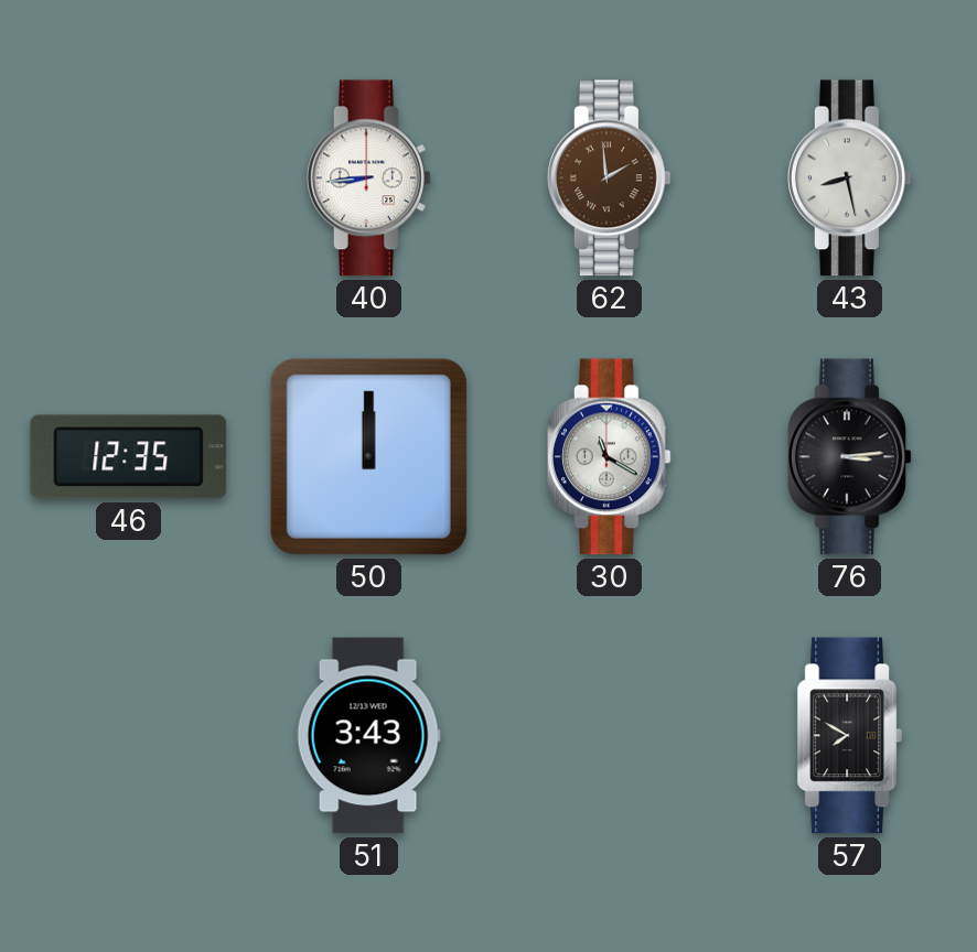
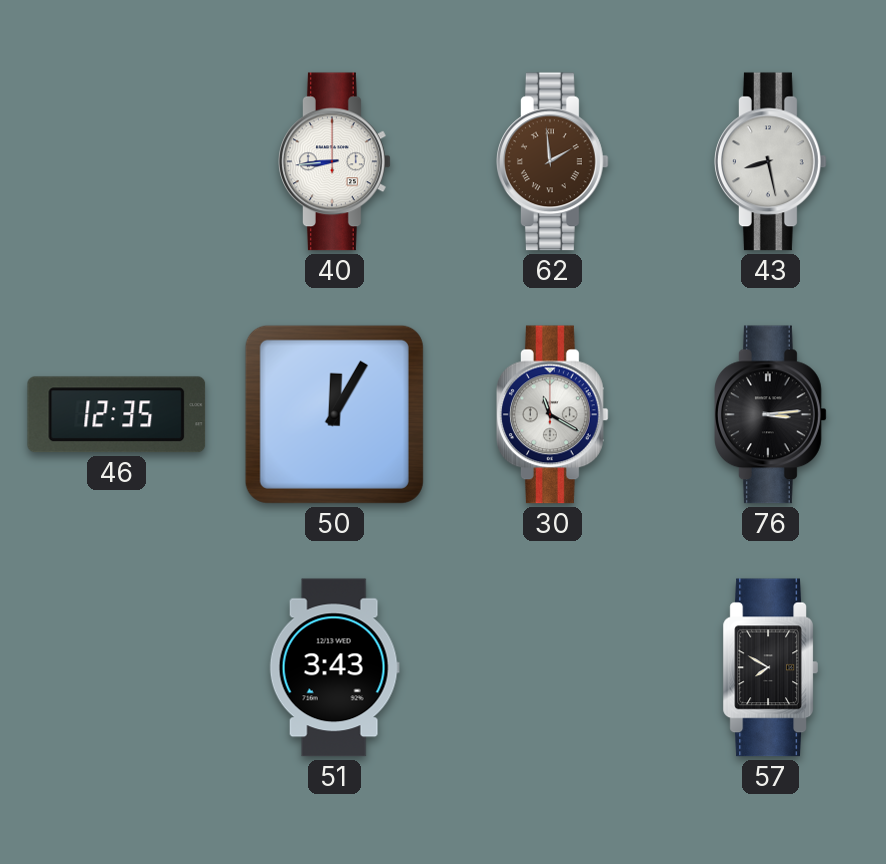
50: 12:00 -> 12:05 (334, 414)
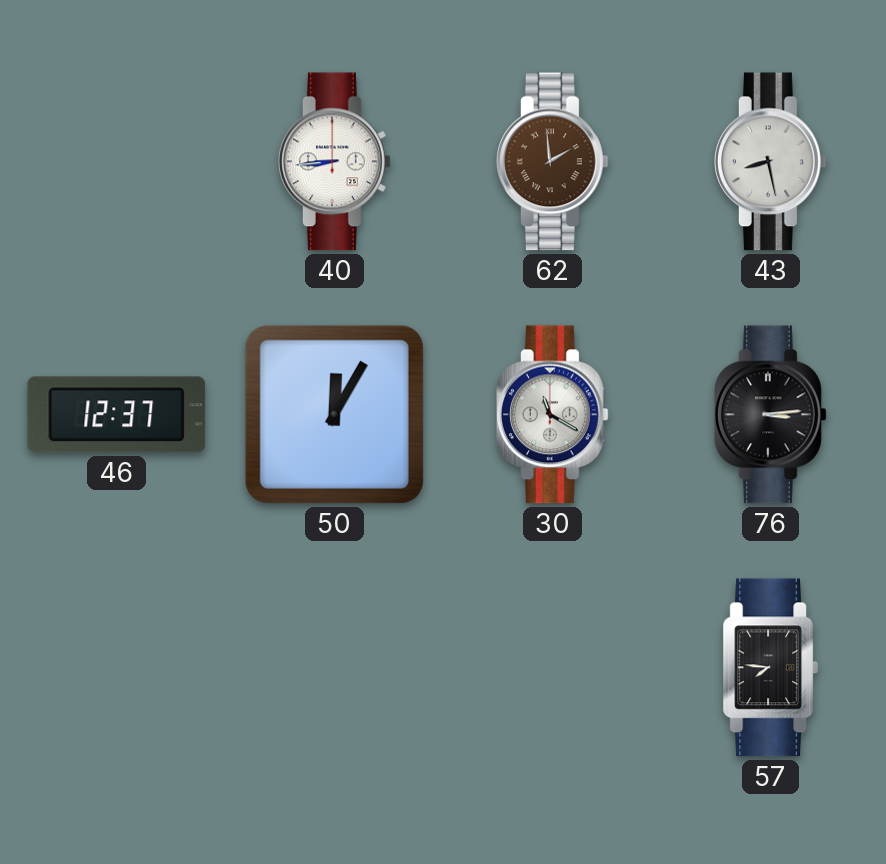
46: 12:35 -> 12:37 (117, 415)
51: 3:43 -> none (334, 668)
57: 7:50 -> 7:46 (770, 668)
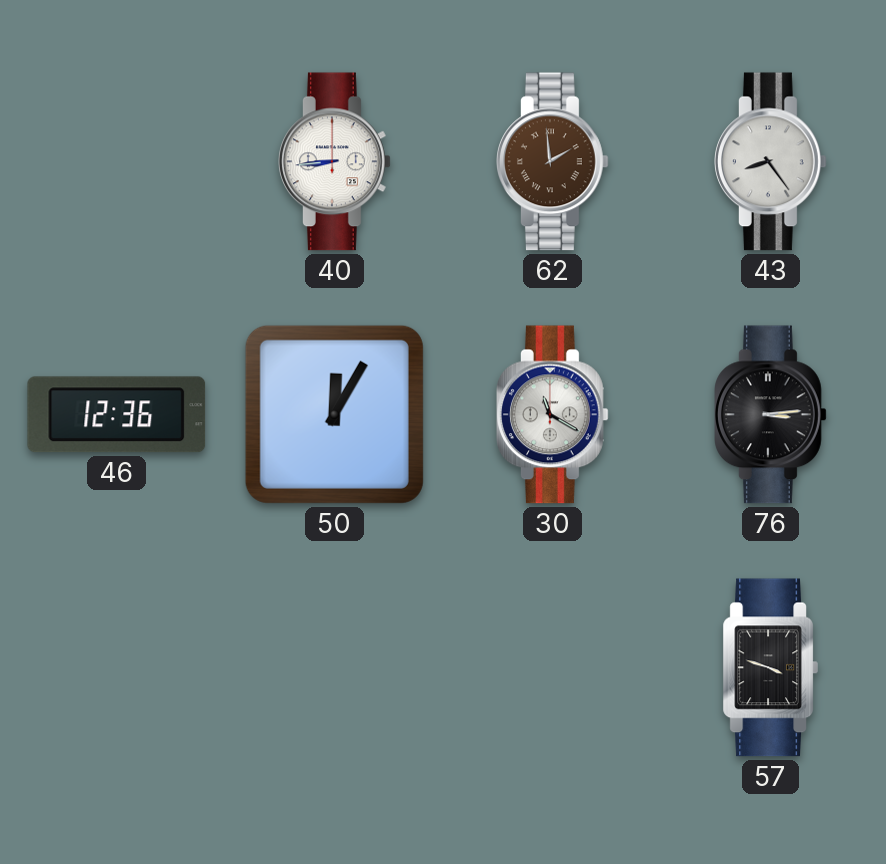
43: 8:28 -> 8:24 (771, 162)
46: 12:37 -> 12:36 (117, 415)
57: 7:46 -> 3:48 (770, 668)
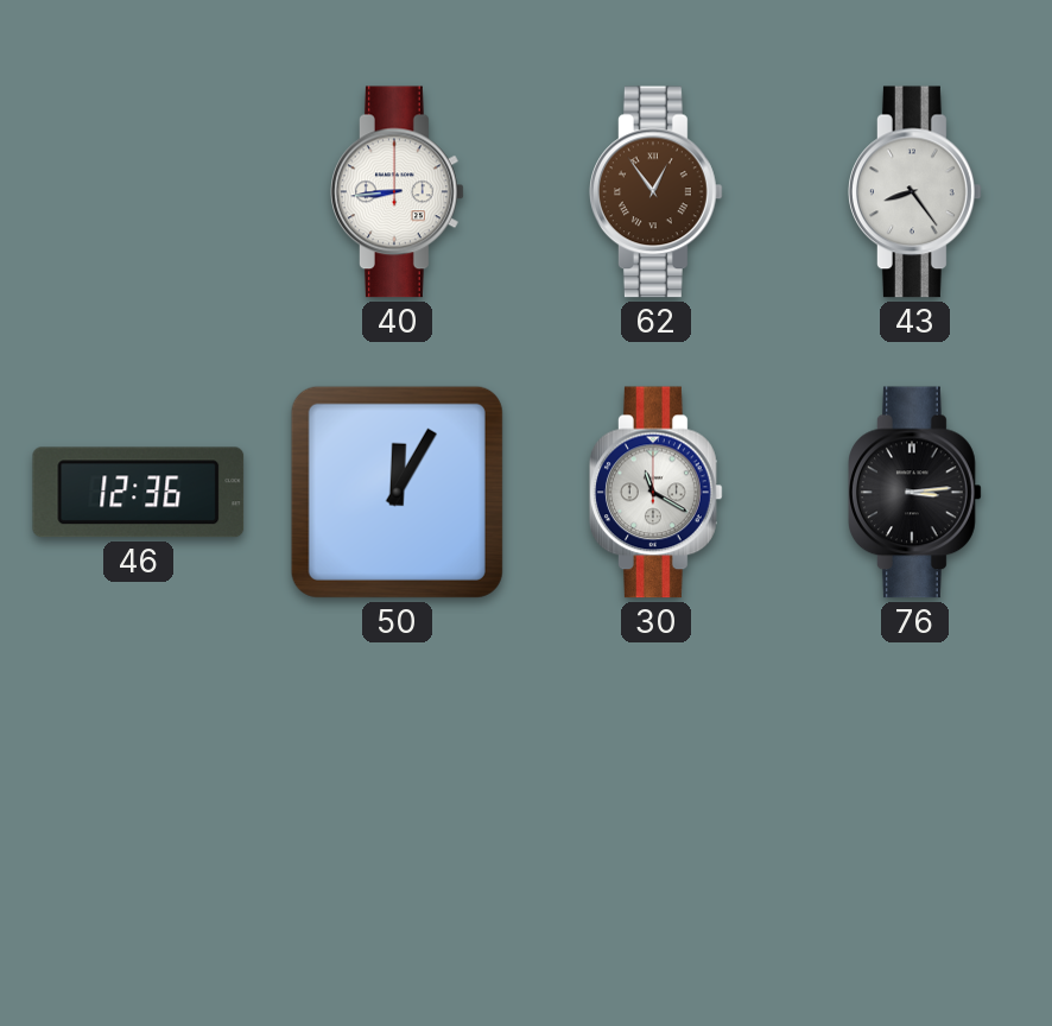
62: 1:59 -> 12:54 (657, 192)
57: 3:48 -> none (770, 668)
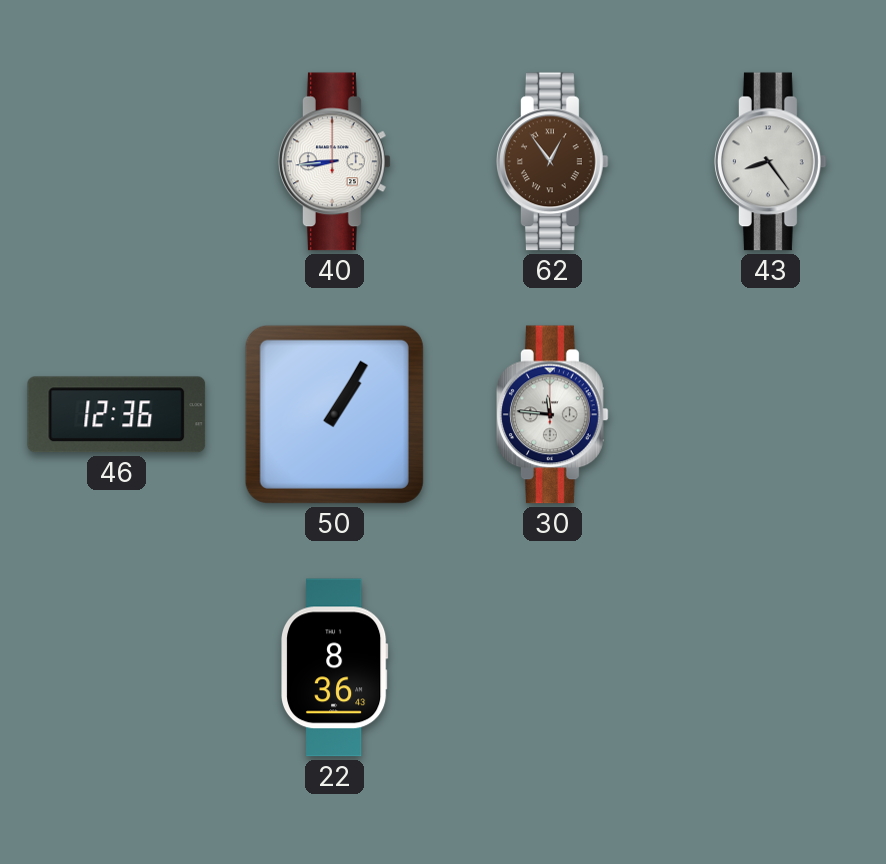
50: 12:05 -> 1:05 (334, 414)
30: 11:20 -> 11:46 (553, 415)
76: 3:14 -> none (915, 493)
22: none -> 8:36 (335, 668)
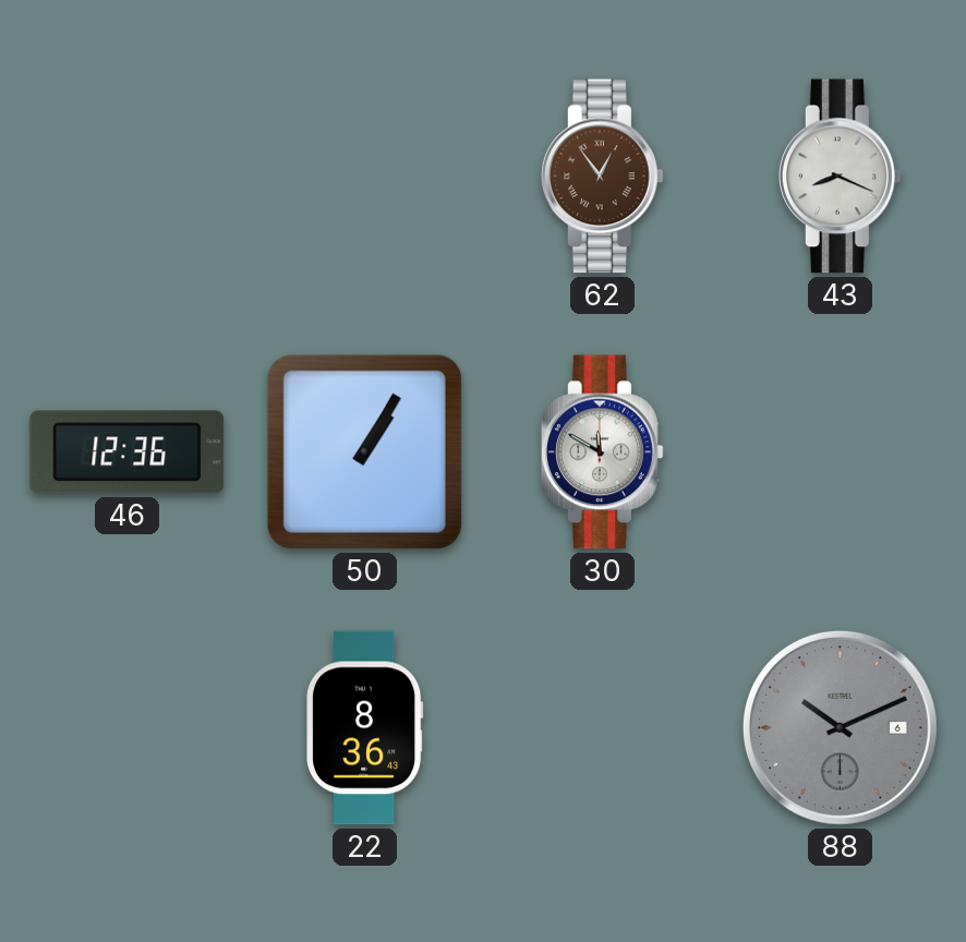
40: 8:44 -> none (335, 162)
43: 8:24 -> 8:19 (841, 177)
30: 11:46 -> 11:50 (603, 452)
88: none -> 10:11 (840, 727)
